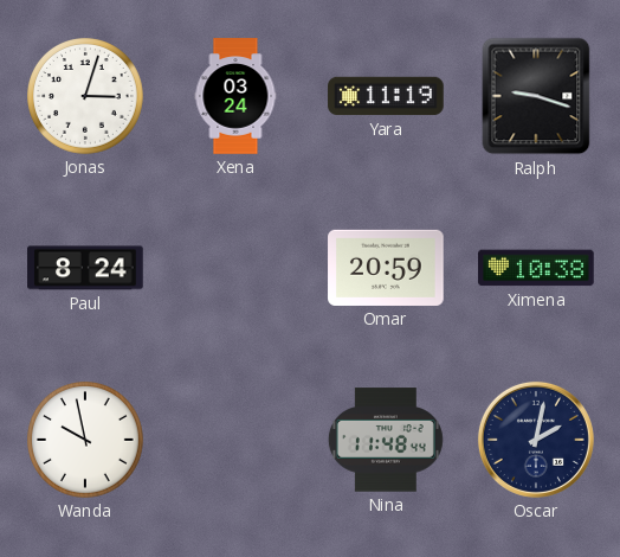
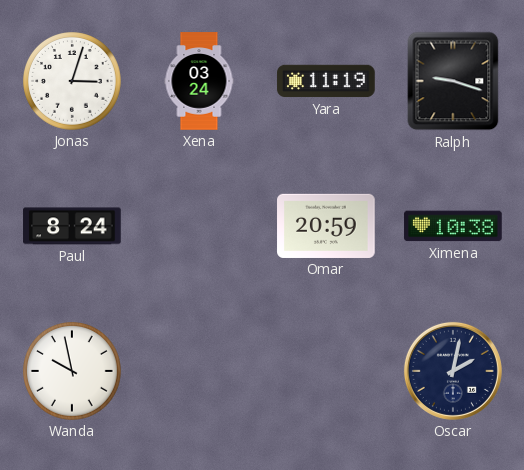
Nina: 11:48 -> none (386, 440)
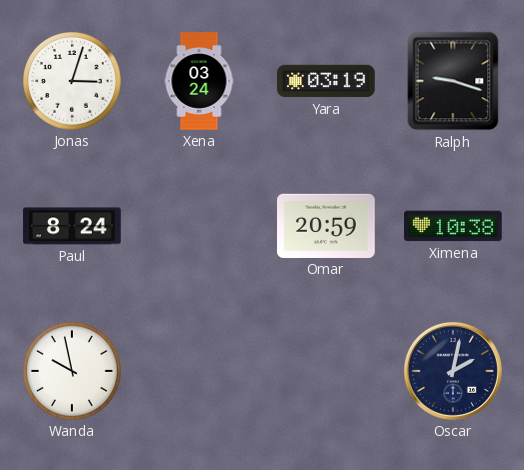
Yara: 11:19 -> 03:19 (326, 81)
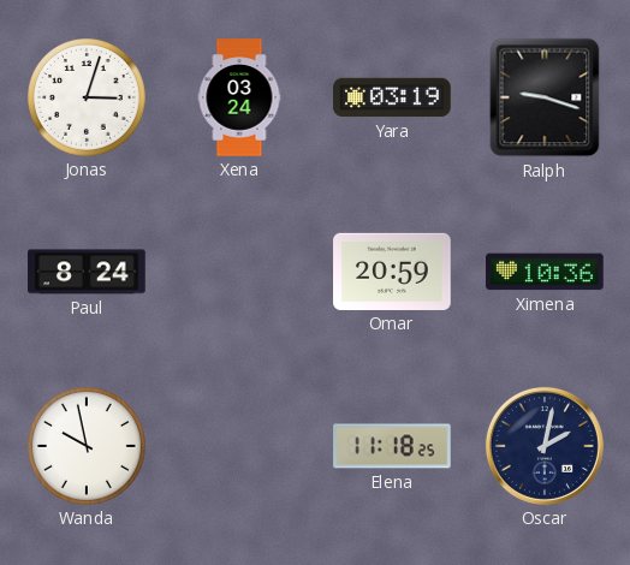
Ximena: 10:38 -> 10:36 (545, 272)
Elena: none -> 11:18 (392, 446)
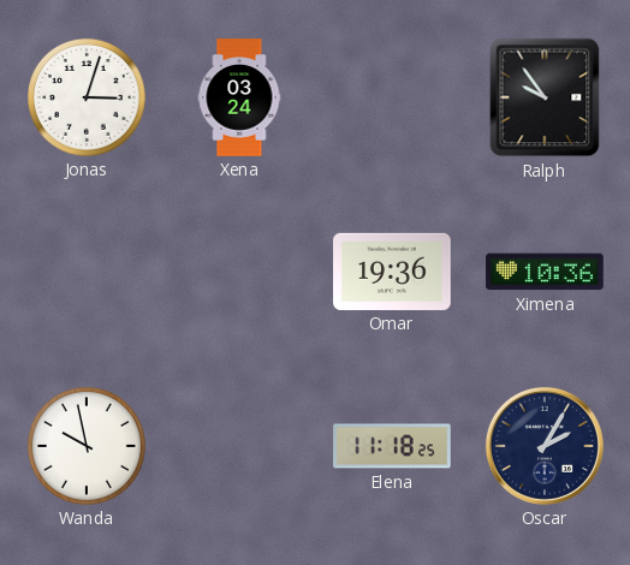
Yara: 03:19 -> none (392, 97)
Ralph: 9:18 -> 9:54 (545, 97)
Paul: 8:24 -> none (87, 272)
Omar: 20:59 -> 19:36 (392, 272)
Oscar: 2:02 -> 2:05 (545, 446)
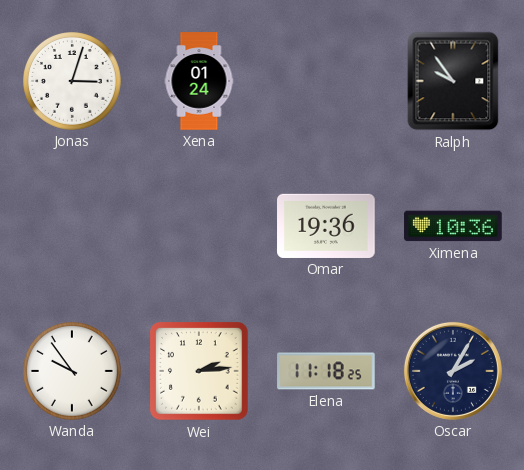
Xena: 03:24 -> 01:24 (199, 81)
Wanda: 9:58 -> 9:54 (73, 372)
Wei: none -> 2:14 (199, 371)
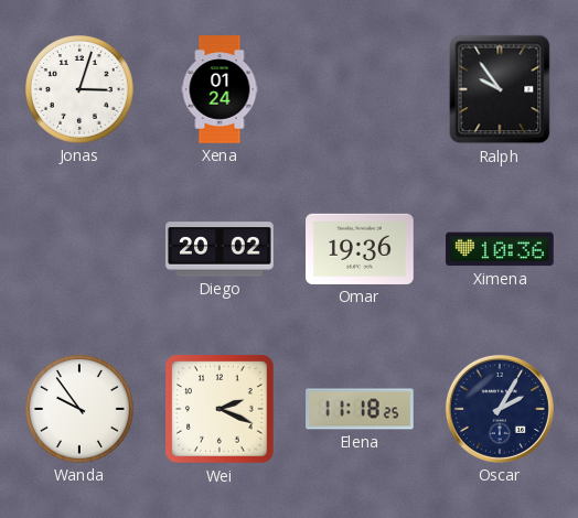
Diego: none -> 20:02 (220, 249)
Wei: 2:14 -> 2:19 (220, 409)
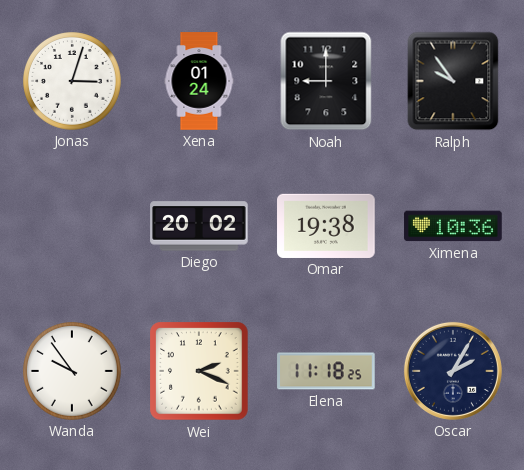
Noah: none -> 9:00 (326, 81)
Omar: 19:36 -> 19:38 (326, 226)
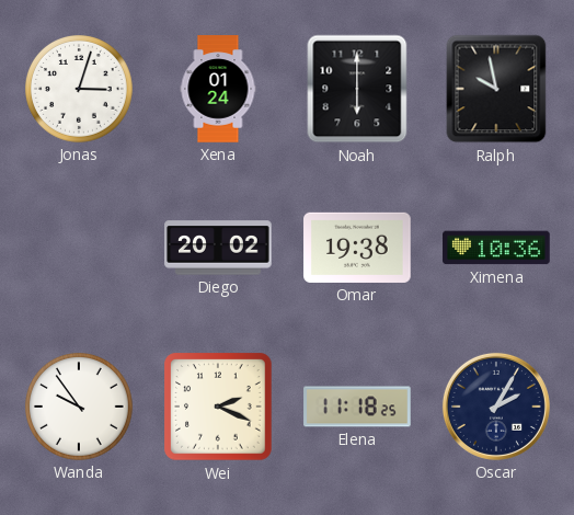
Noah: 9:00 -> 6:00 (357, 89)
Ralph: 9:54 -> 9:58 (496, 89)
